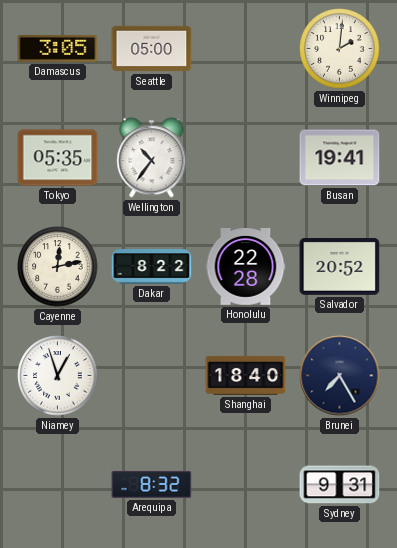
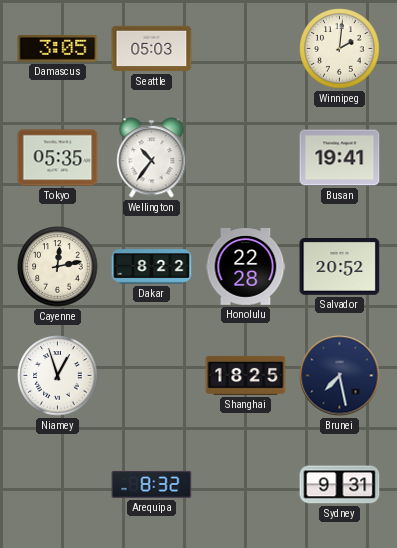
Seattle: 05:00 -> 05:03 (152, 49)
Shanghai: 18:40 -> 18:25 (246, 375)
Brunei: 7:25 -> 7:28 (340, 376)
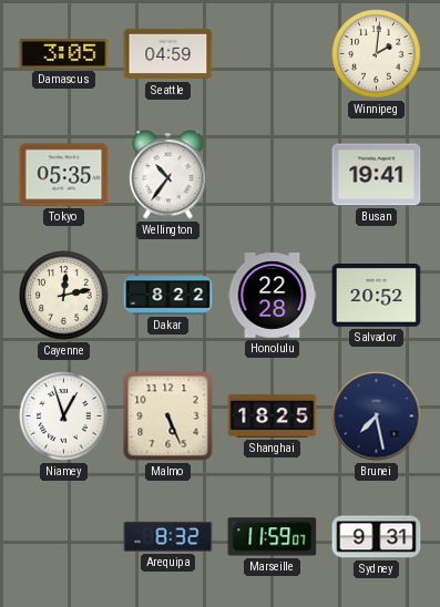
Seattle: 05:03 -> 04:59 (168, 54)
Malmo: none -> 5:26 (168, 416)
Marseille: none -> 11:59 (273, 537)
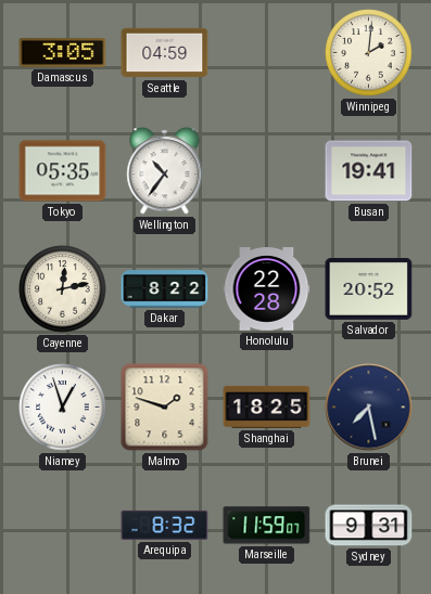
Malmo: 5:26 -> 1:48 (165, 408)
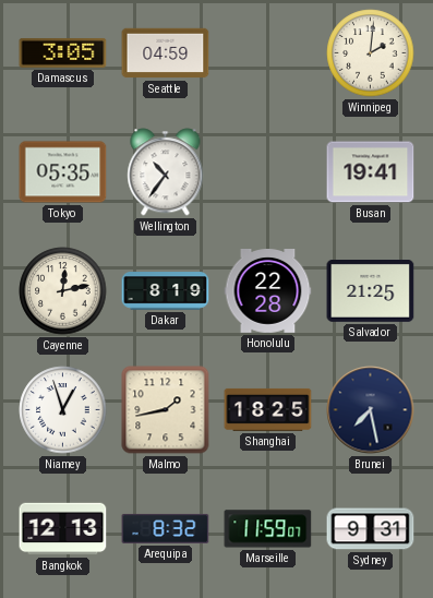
Dakar: 8:22 -> 8:19 (166, 291)
Salvador: 20:52 -> 21:25 (371, 291)
Malmo: 1:48 -> 1:43 (166, 410)
Bangkok: none -> 12:13 (63, 529)
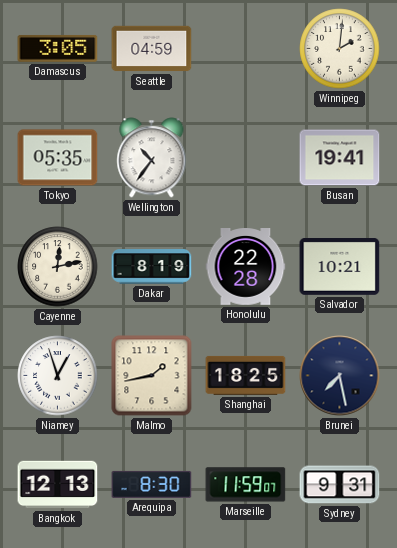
Salvador: 21:25 -> 10:21 (340, 267)
Arequipa: 8:32 -> 8:30 (152, 484)
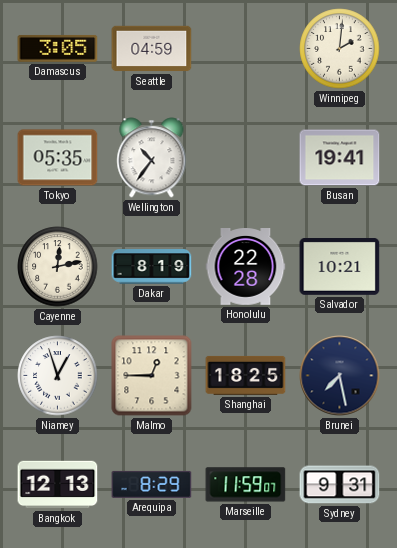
Malmo: 1:43 -> 12:45 (152, 376)
Arequipa: 8:30 -> 8:29 (152, 484)
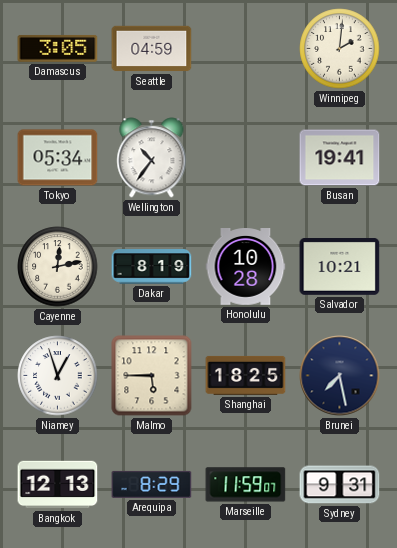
Tokyo: 05:35 -> 05:34 (58, 158)
Honolulu: 22:28 -> 10:28 (246, 267)
Malmo: 12:45 -> 5:45 (152, 376)
